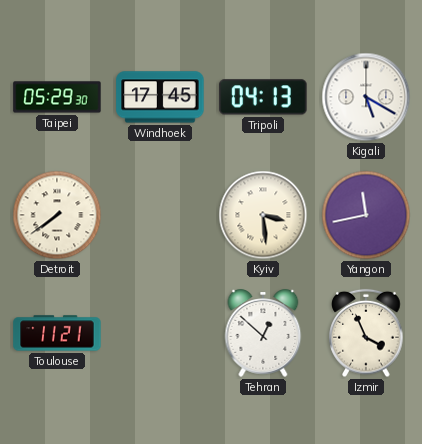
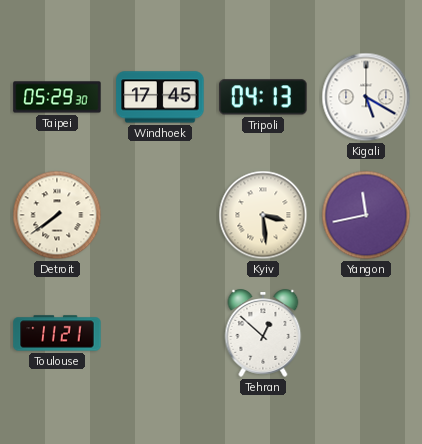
Izmir: 3:56 -> none (366, 333)
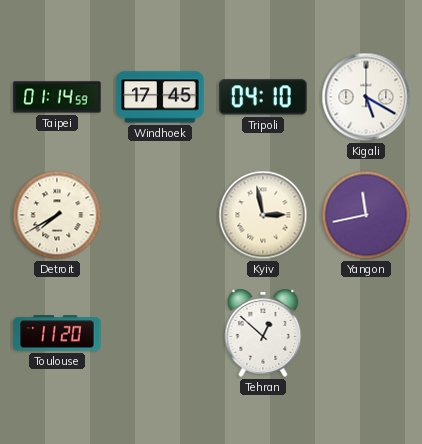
Taipei: 05:29 -> 01:14 (57, 97)
Tripoli: 04:13 -> 04:10 (263, 97)
Detroit: 7:39 -> 7:40 (57, 215)
Kyiv: 3:29 -> 2:58 (263, 215)
Toulouse: 11:21 -> 11:20 (57, 333)
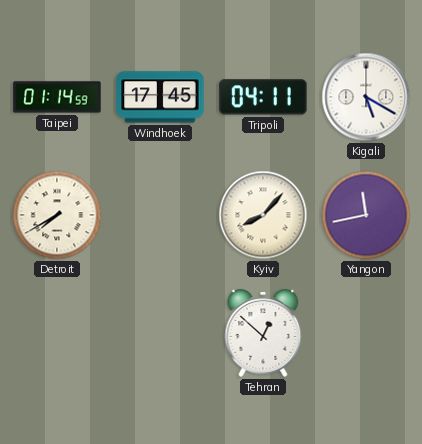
Tripoli: 04:10 -> 04:11 (263, 97)
Kyiv: 2:58 -> 8:07 (263, 215)
Toulouse: 11:20 -> none (57, 333)
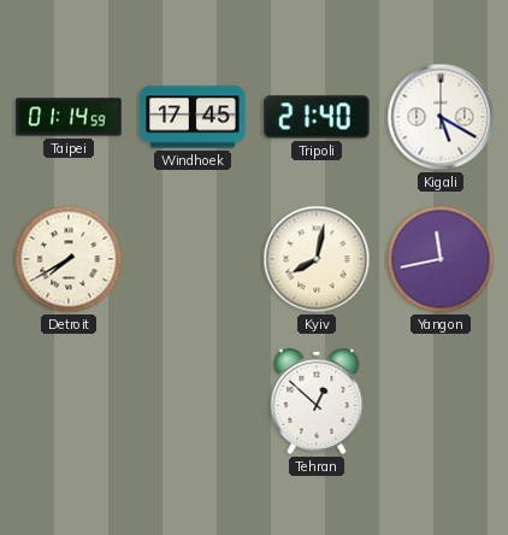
Tripoli: 04:11 -> 21:40 (317, 117)
Kyiv: 8:07 -> 8:02 (317, 259)
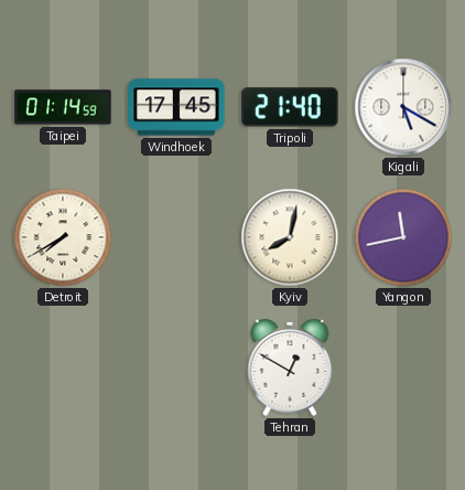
Tehran: 12:52 -> 12:50 (290, 367)
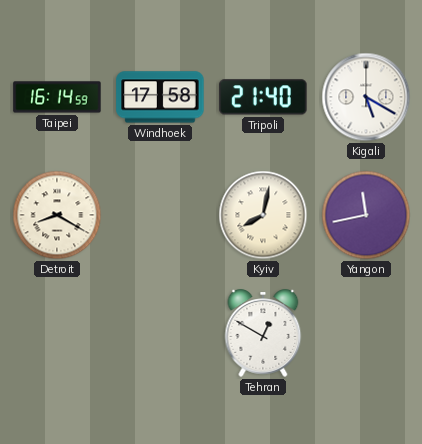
Taipei: 01:14 -> 16:14 (57, 97)
Windhoek: 17:45 -> 17:58 (160, 97)
Detroit: 7:40 -> 8:20 (57, 215)
